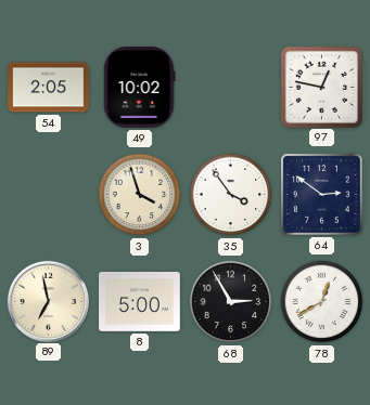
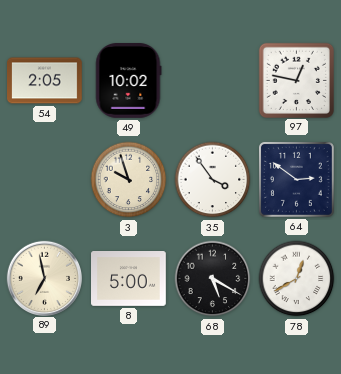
3: 3:57 -> 9:57 (129, 180)
68: 2:55 -> 5:20 (213, 279)
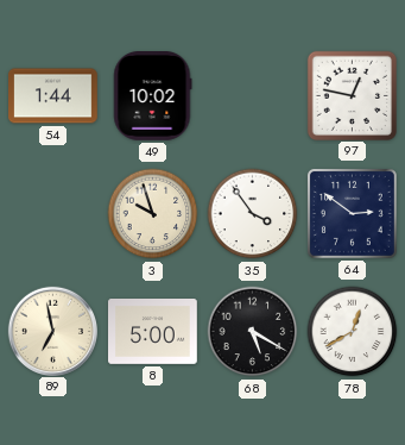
54: 2:05 -> 1:44 (53, 96)
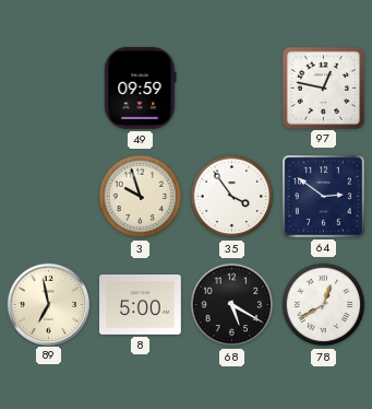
54: 1:44 -> none (53, 96)
49: 10:02 -> 09:59 (141, 89)
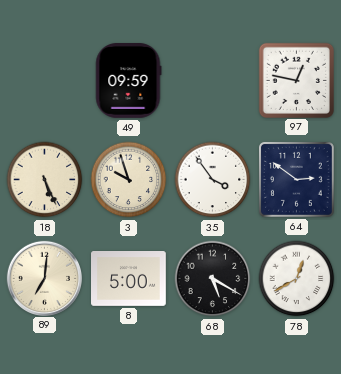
18: none -> 5:26 (45, 180)
89: 6:58 -> 7:01 (44, 278)
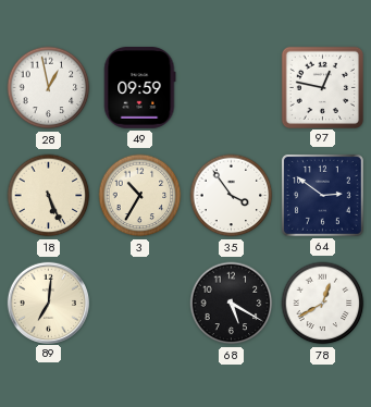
28: none -> 12:58 (49, 88)
3: 9:57 -> 10:35 (140, 196)
8: 5:00 -> none (129, 279)
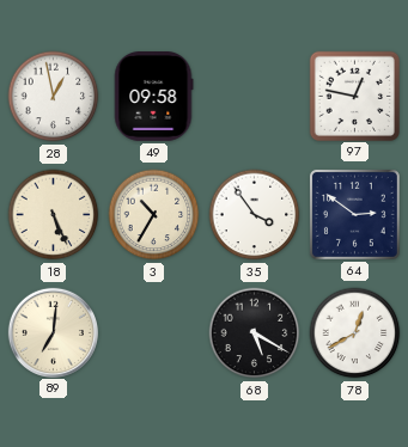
49: 09:59 -> 09:58 (154, 97)
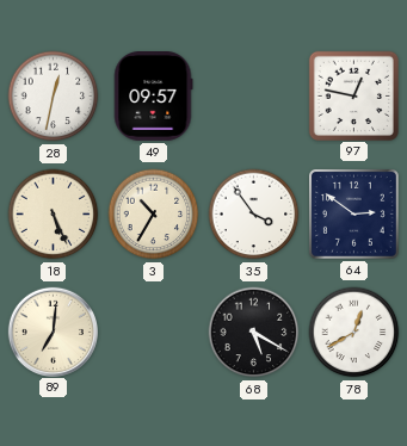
28: 12:58 -> 12:32 (54, 97)
49: 09:58 -> 09:57 (154, 97)
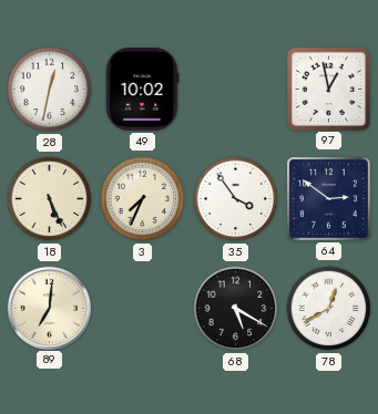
49: 09:57 -> 10:02 (143, 90)
97: 12:47 -> 12:58 (328, 89)
3: 10:35 -> 7:34 (143, 199)
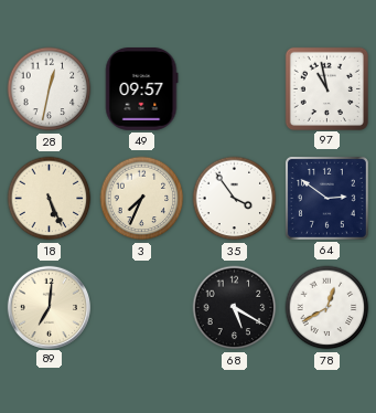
49: 10:02 -> 09:57 (142, 89)
97: 12:58 -> 10:58 (326, 88)
